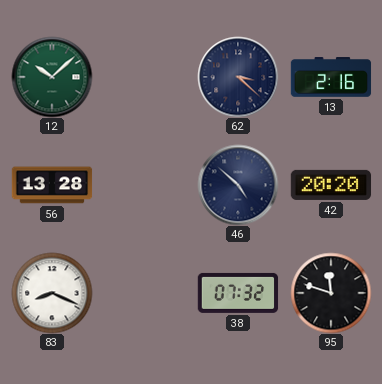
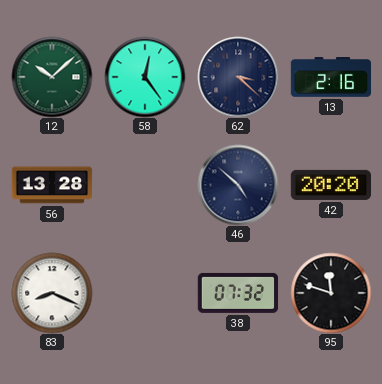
58: none -> 12:24 (145, 77)
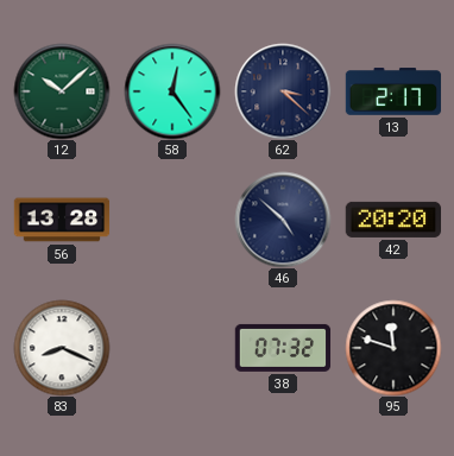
13: 2:16 -> 2:17 (393, 91)
